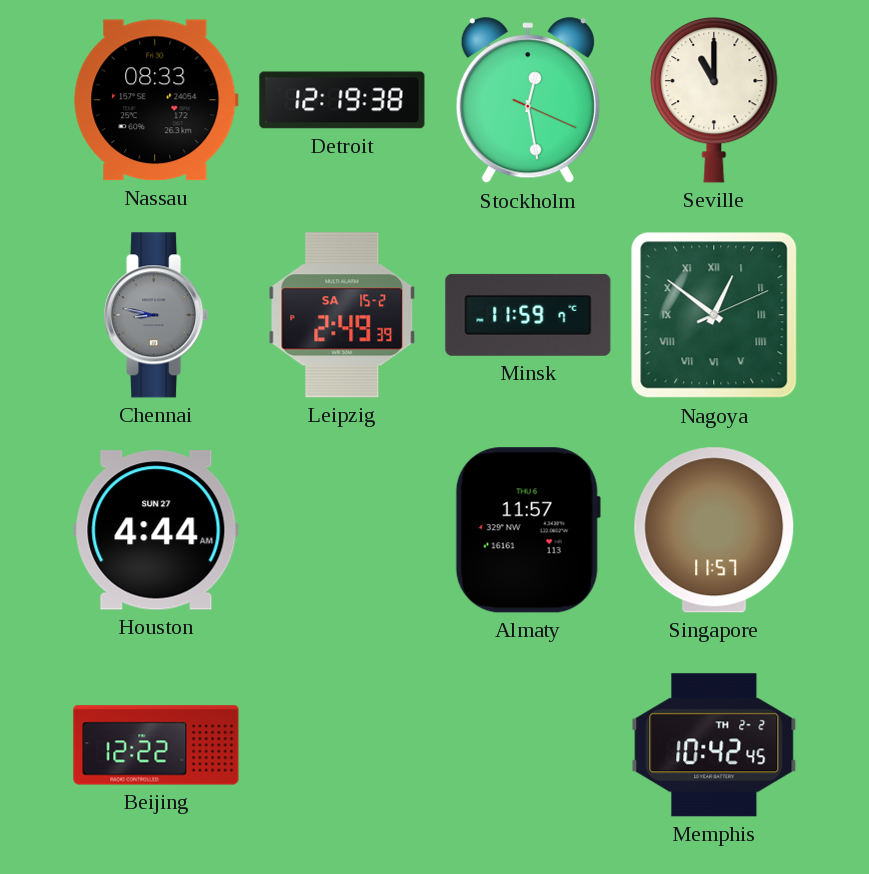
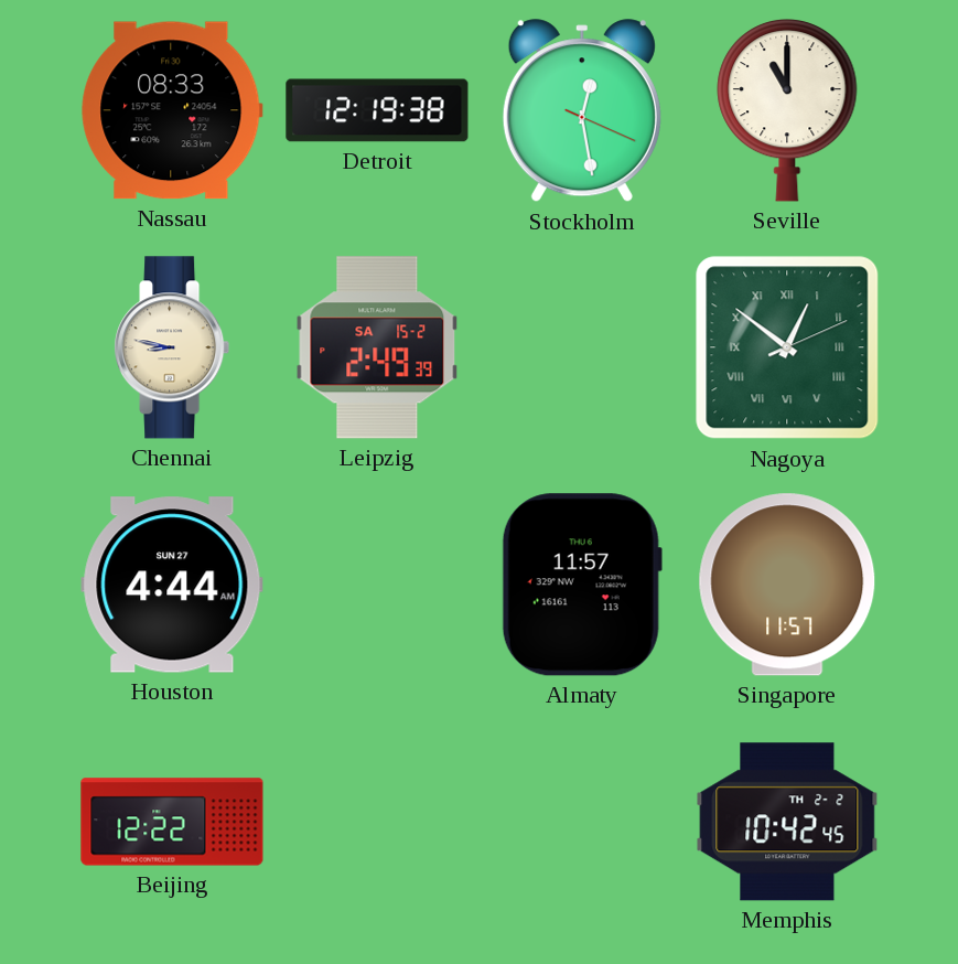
Chennai dial: grey -> cream (172, 347)
Minsk: 11:59 -> none (528, 315)
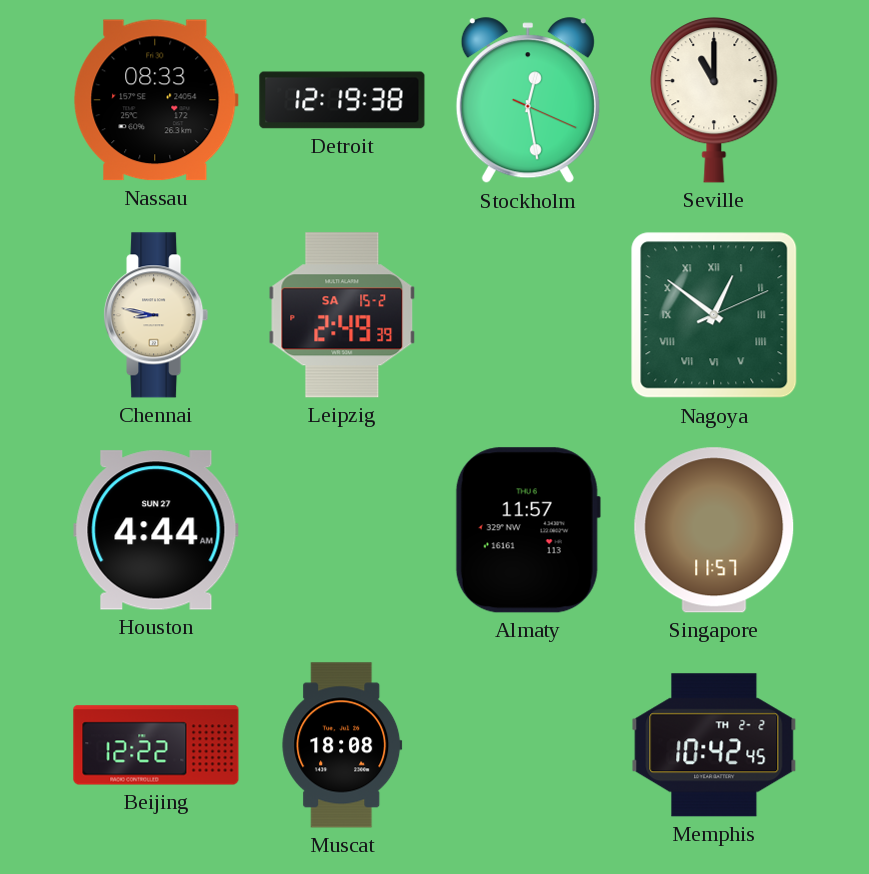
Muscat: none -> 18:08 (342, 745)
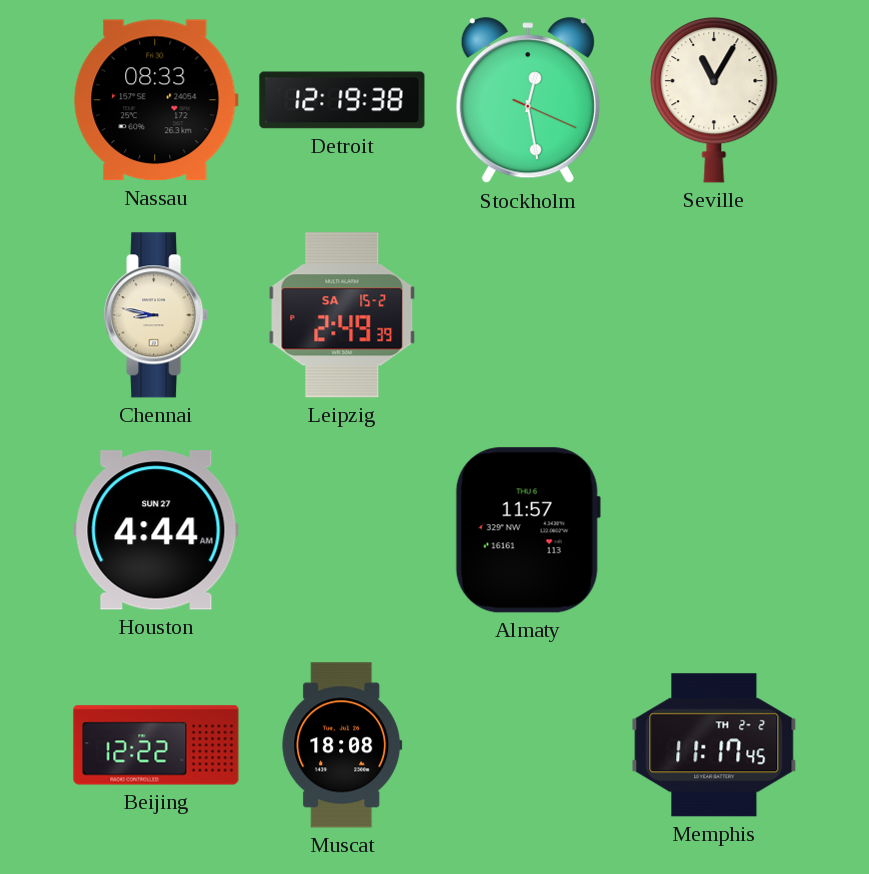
Seville: 11:00 -> 11:05 (714, 101)
Nagoya: 12:51 -> none (714, 315)
Singapore: 11:57 -> none (714, 530)
Memphis: 10:42 -> 11:17 (714, 745)
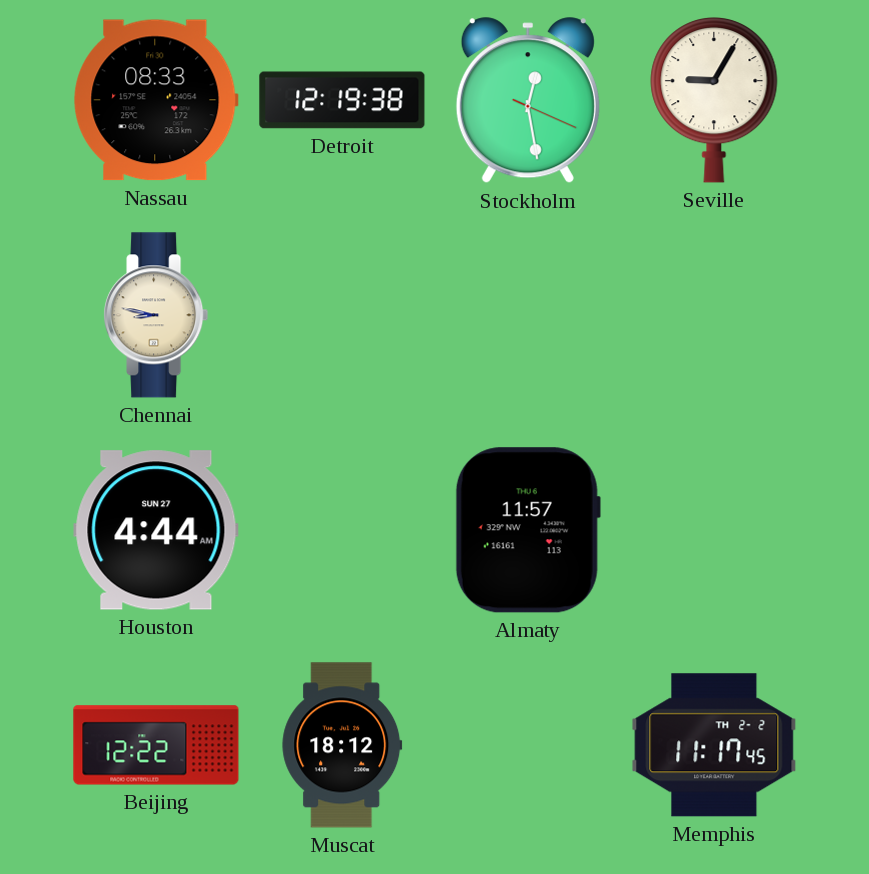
Seville: 11:05 -> 9:05 (714, 101)
Leipzig: 2:49 -> none (342, 315)
Muscat: 18:08 -> 18:12 (342, 745)
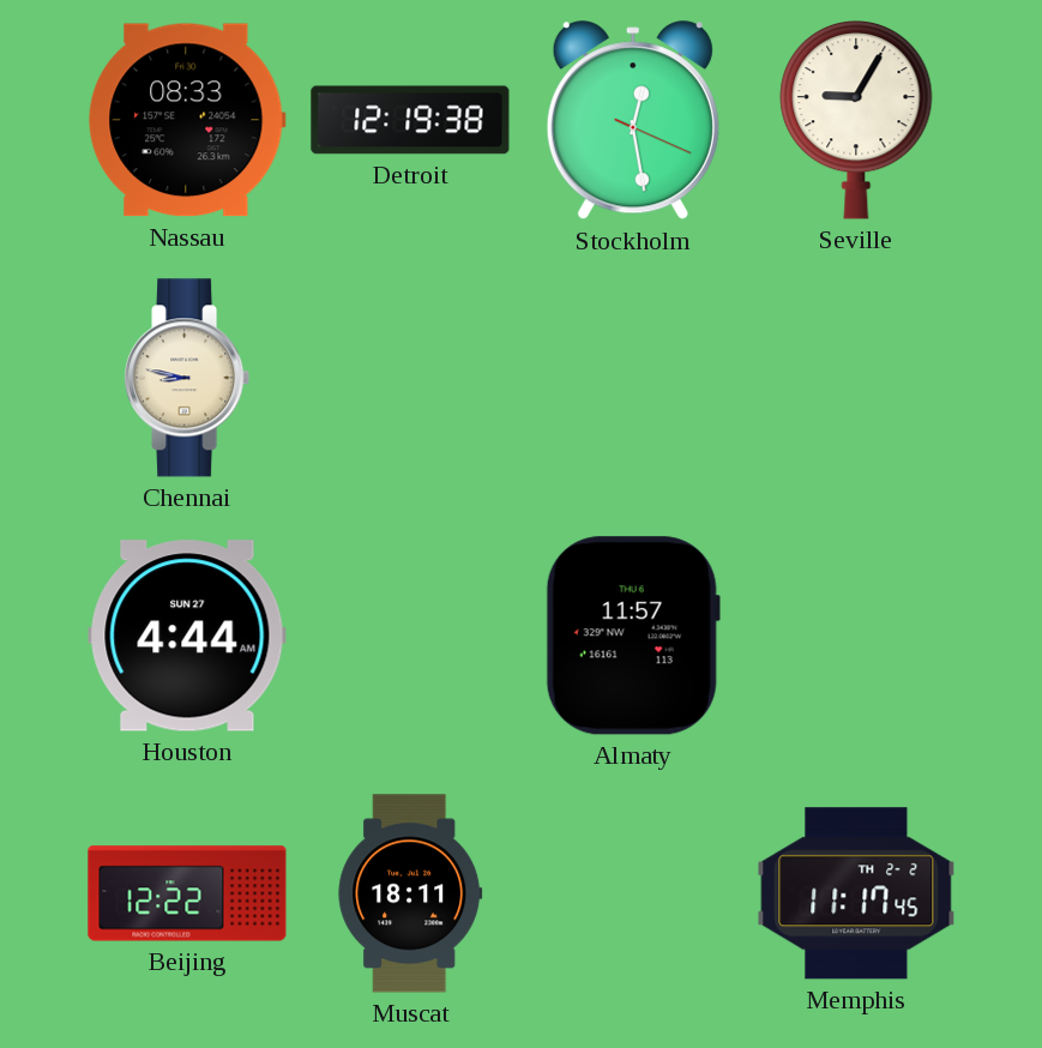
Muscat: 18:12 -> 18:11 (410, 893)
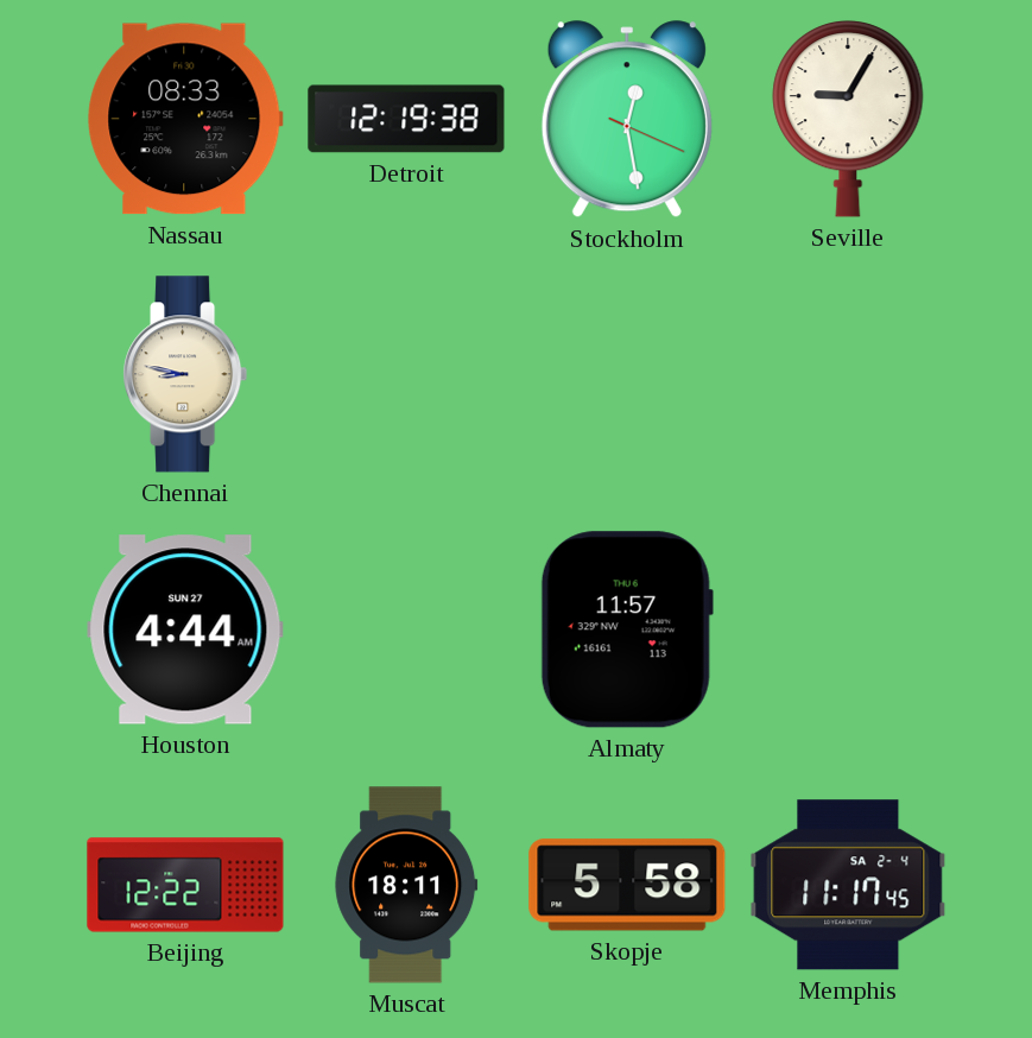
Skopje: none -> 5:58 (627, 885)
Memphis date: TH 2-2 -> SA 2-4 (848, 885)
